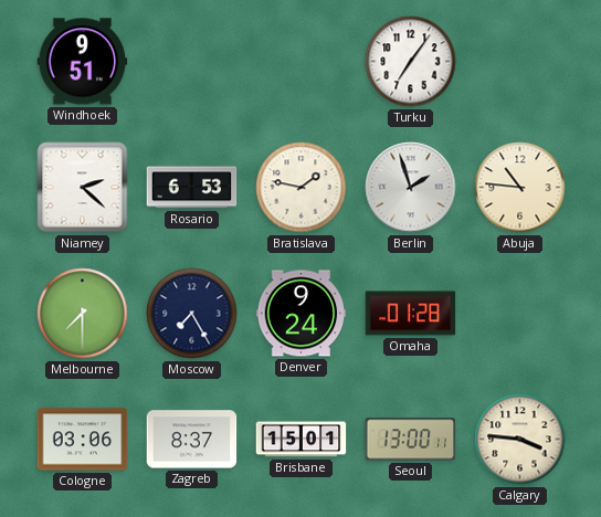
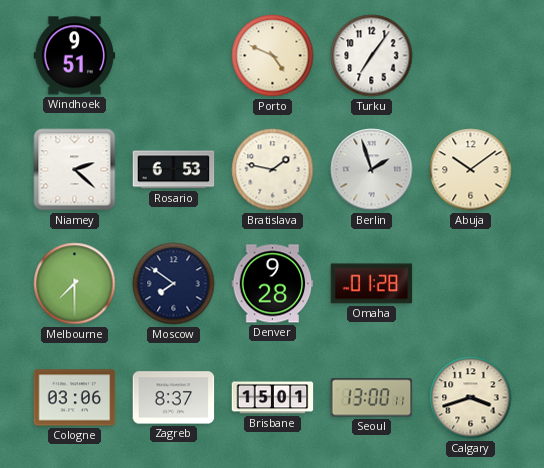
Porto: none -> 4:49 (273, 56)
Abuja: 10:46 -> 10:09 (471, 170)
Moscow: 7:25 -> 7:51 (174, 284)
Denver: 9:24 -> 9:28 (273, 284)
Calgary: 3:46 -> 3:42 (471, 398)
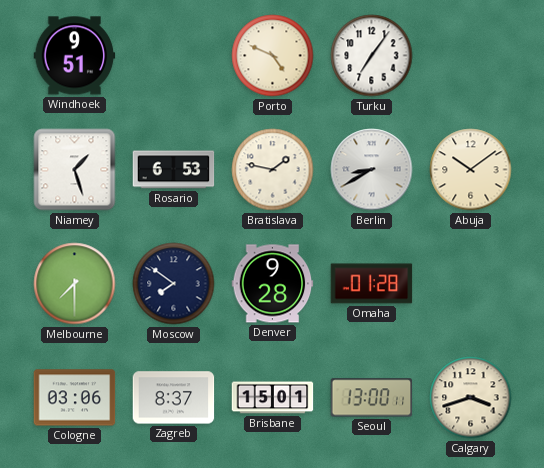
Niamey: 2:22 -> 1:27 (75, 170)
Berlin: 1:57 -> 8:40 (372, 170)
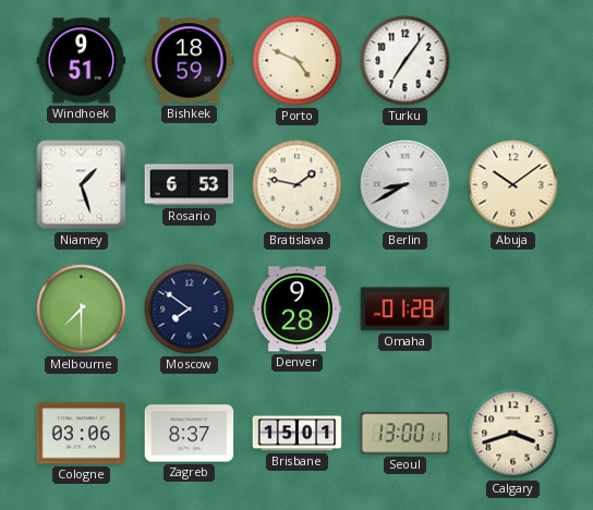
Bishkek: none -> 18:59 (190, 61)
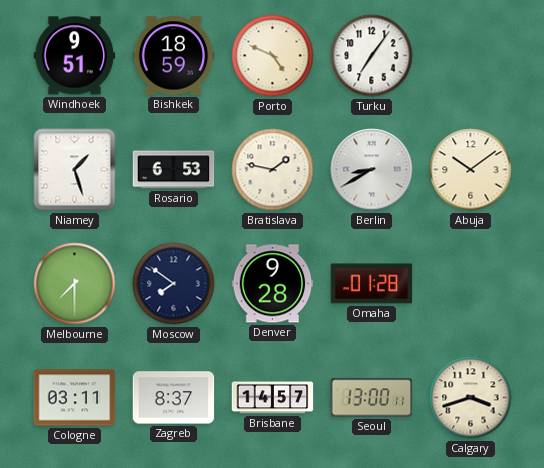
Cologne: 03:06 -> 03:11 (75, 398)
Brisbane: 15:01 -> 14:57 (273, 398)
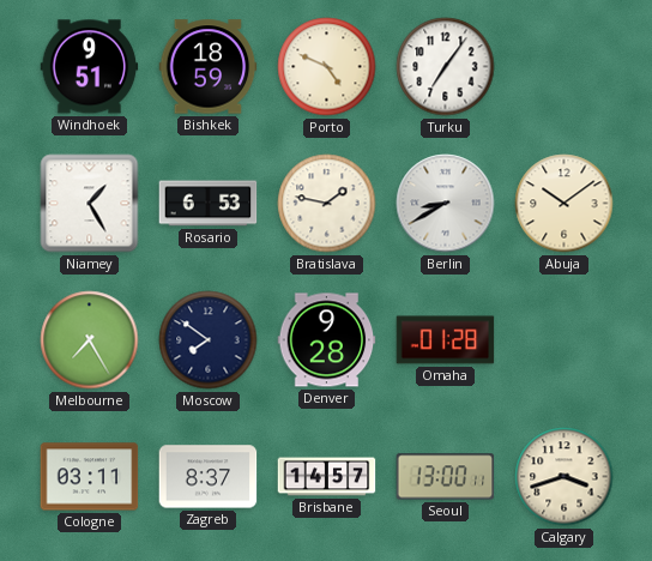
Niamey: 1:27 -> 1:25 (90, 204)
Melbourne: 7:30 -> 7:25 (90, 340)
